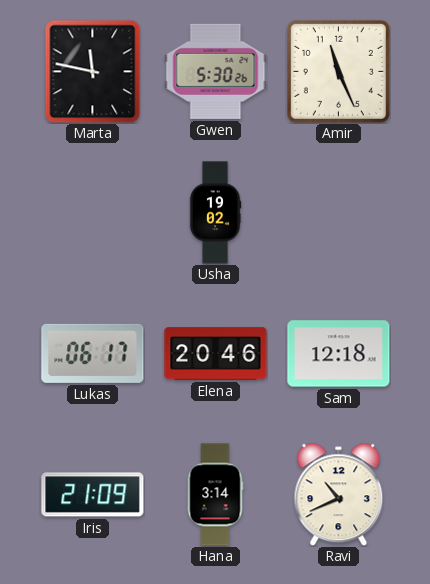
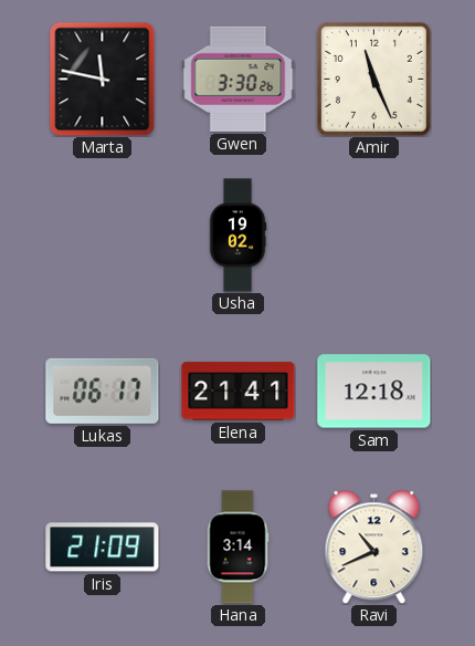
Gwen: 5:30 -> 3:30 (239, 79)
Elena: 20:46 -> 21:41 (239, 392)
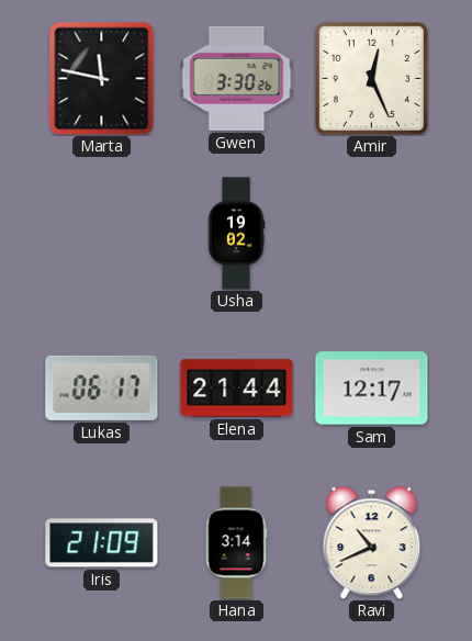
Amir: 11:26 -> 12:26 (371, 78)
Elena: 21:41 -> 21:44 (237, 389)
Sam: 12:18 -> 12:17 (372, 389)
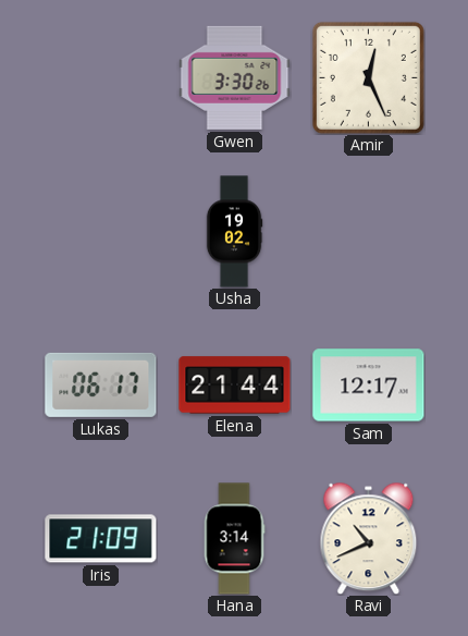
Marta: 11:47 -> none (102, 78)
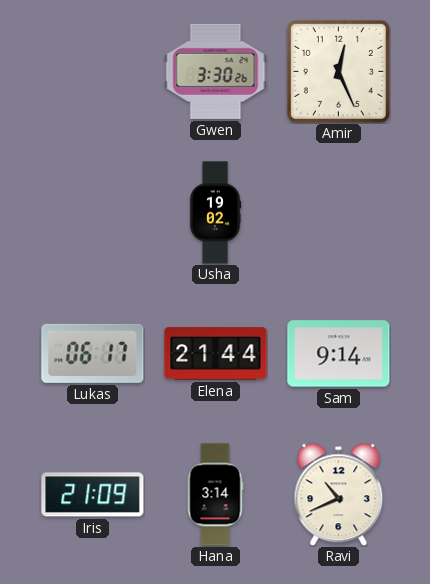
Sam: 12:17 -> 9:14 (339, 354)
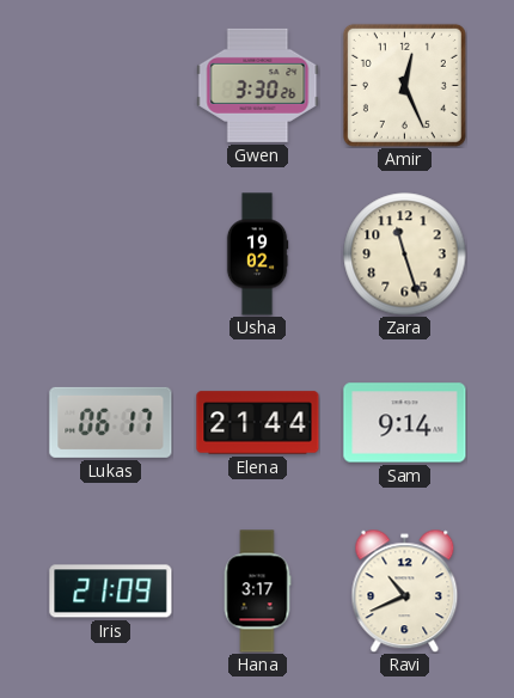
Zara: none -> 11:27 (405, 255)
Hana: 3:14 -> 3:17 (257, 592)
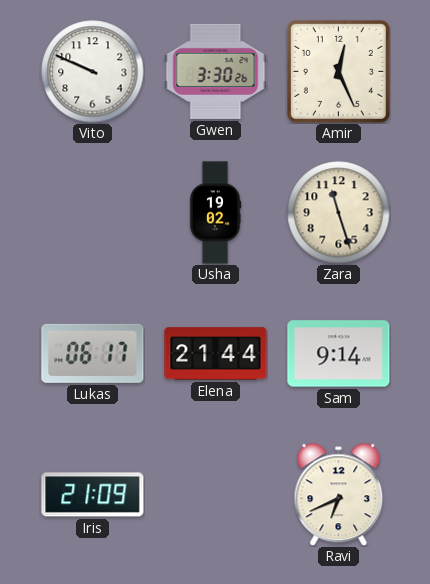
Vito: none -> 9:49 (93, 72)
Hana: 3:17 -> none (257, 592)
Ravi: 10:41 -> 6:41 (339, 494)
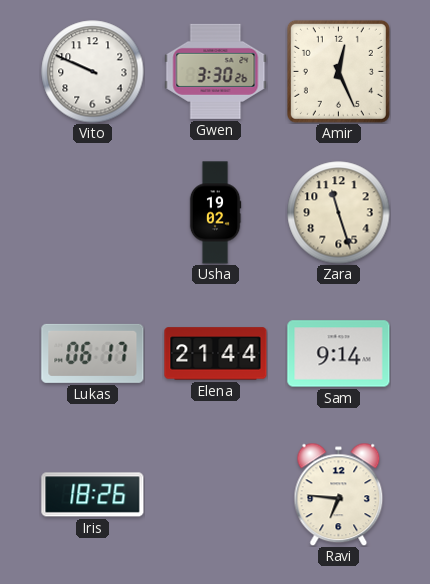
Iris: 21:09 -> 18:26 (93, 495)
Ravi: 6:41 -> 6:46 (339, 494)
